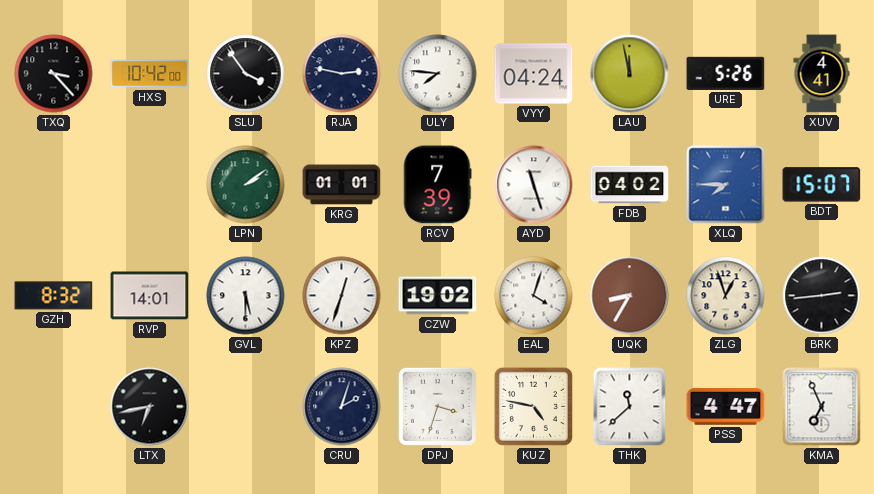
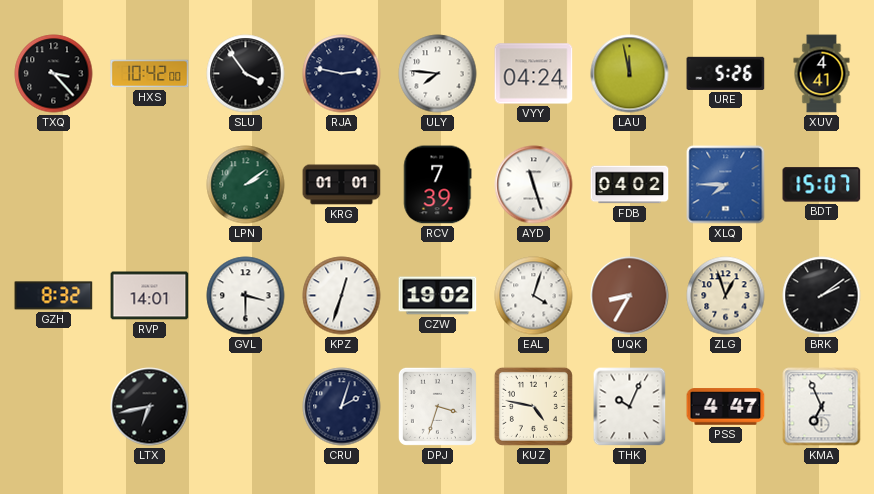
GVL: 5:30 -> 3:30 (246, 296)
BRK: 2:44 -> 2:09 (822, 296)
THK: 11:38 -> 10:04 (630, 407)
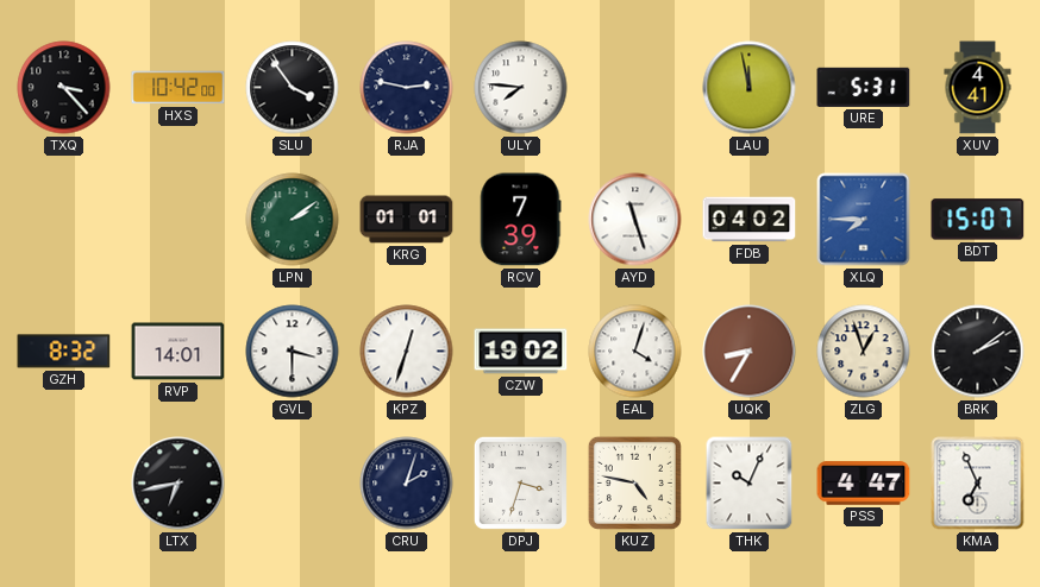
VYY: 04:24 -> none (534, 74)
URE: 5:26 -> 5:31 (864, 87)
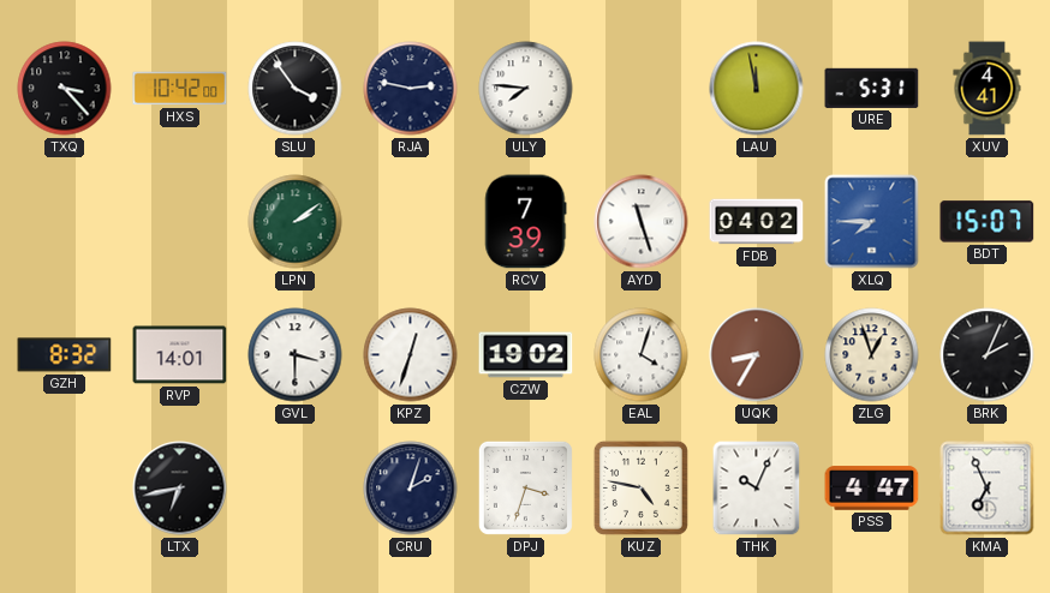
KRG: 01:01 -> none (407, 220)
BRK: 2:09 -> 2:04 (988, 355)
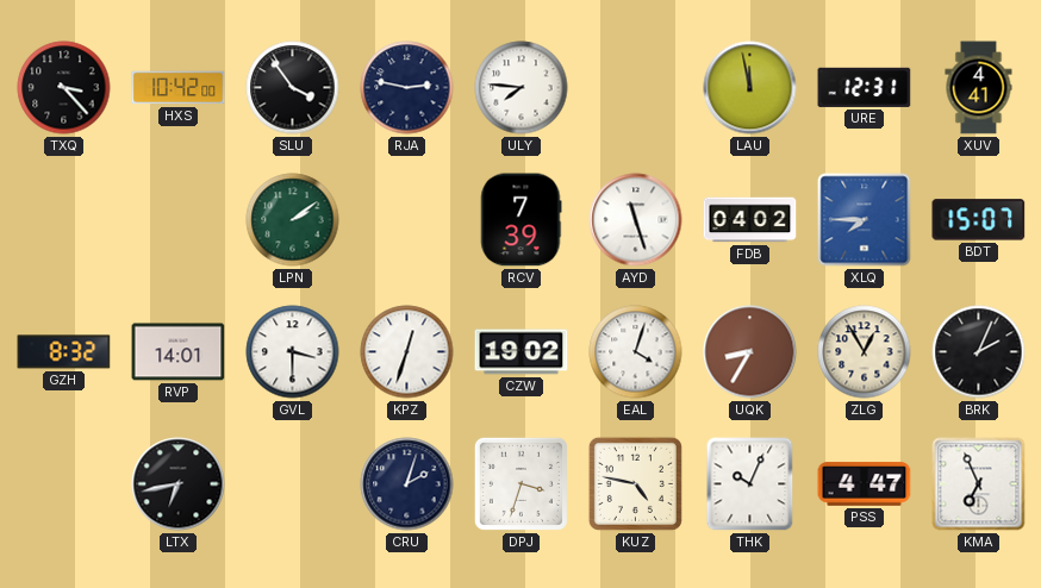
URE: 5:31 -> 12:31 (865, 87)
ZLG: 12:57 -> 12:55 (865, 352)
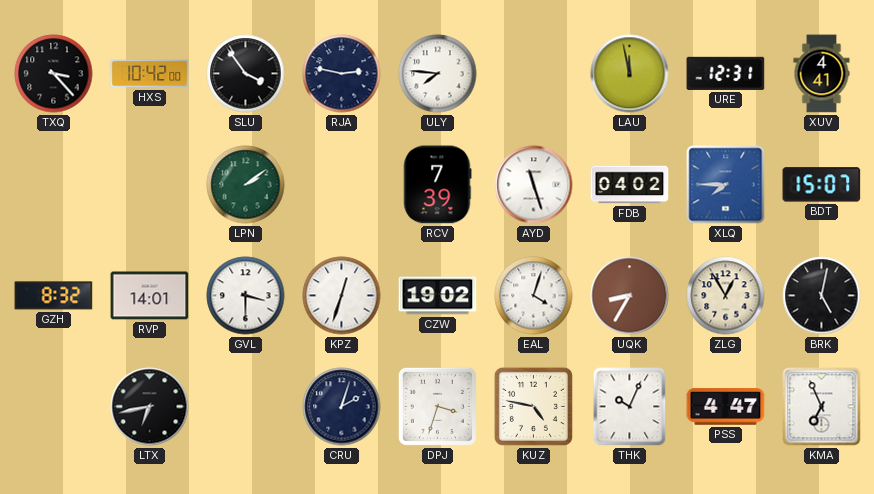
BRK: 2:04 -> 5:02 (822, 296)
